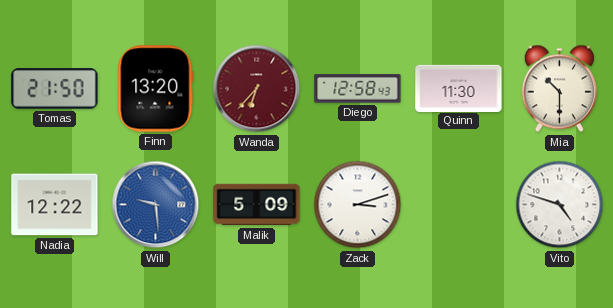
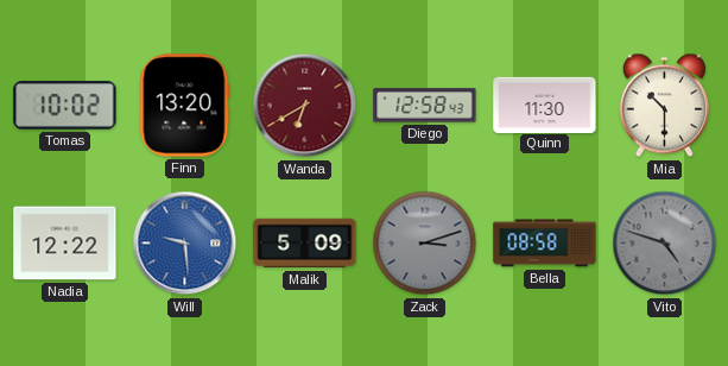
Tomas: 21:50 -> 10:02 (65, 106)
Wanda: 6:37 -> 6:40 (305, 106)
Zack dial: white -> grey (425, 244)
Bella: none -> 08:58 (545, 244)
Vito dial: white -> grey (665, 244)
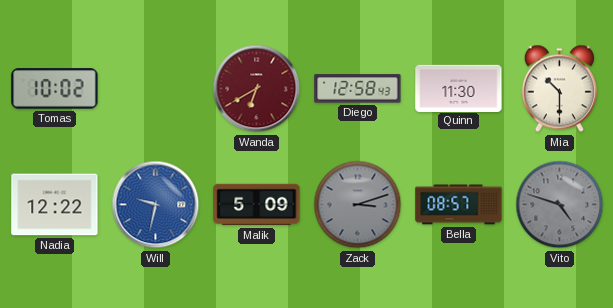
Finn: 13:20 -> none (185, 106)
Will: 9:29 -> 9:32 (156, 205)
Bella: 08:58 -> 08:57 (459, 205)
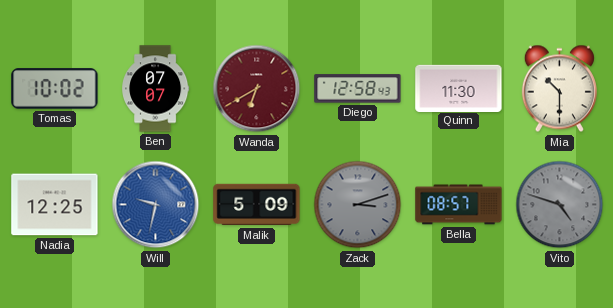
Ben: none -> 07:07 (156, 89)
Nadia: 12:22 -> 12:25 (55, 205)
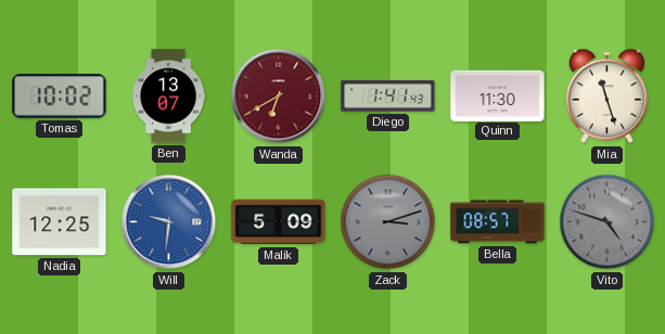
Ben: 07:07 -> 13:07 (169, 97)
Diego: 12:58 -> 1:41 (388, 97)
Mia: 10:30 -> 11:27 (606, 97)
Will: 9:32 -> 9:31 (169, 222)
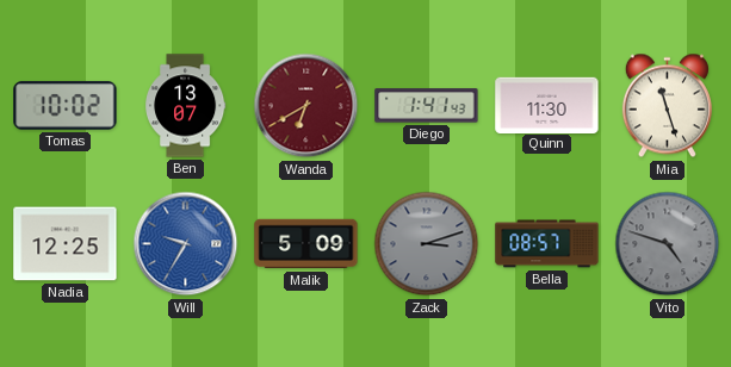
Will: 9:31 -> 9:35 (186, 244)
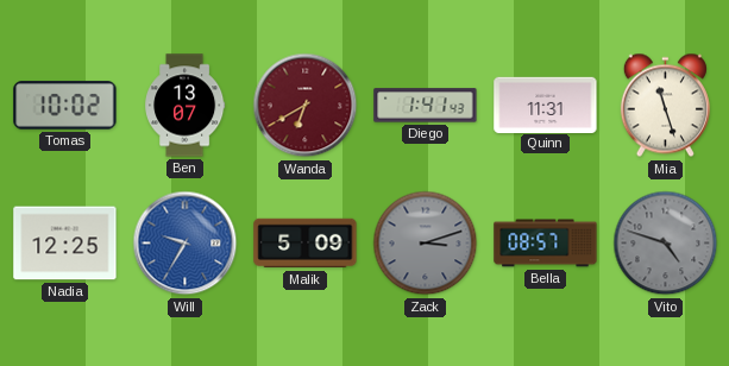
Quinn: 11:30 -> 11:31 (546, 105)
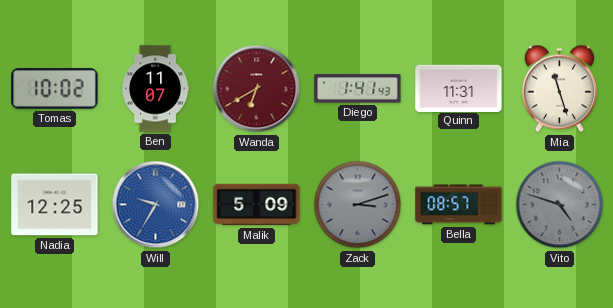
Ben: 13:07 -> 11:07 (156, 89)
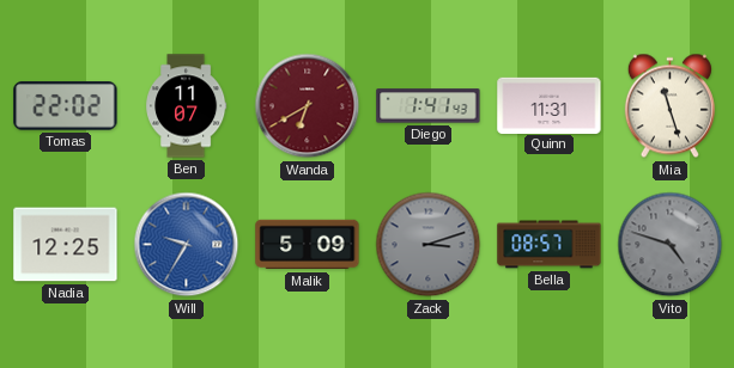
Tomas: 10:02 -> 22:02 (66, 106)
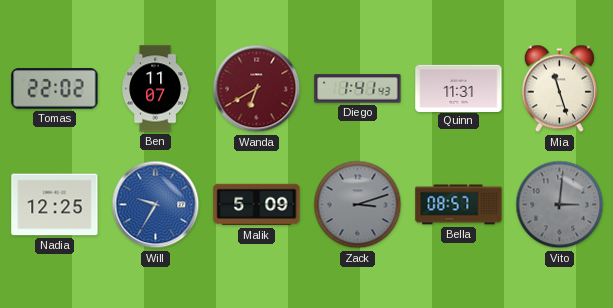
Vito: 4:48 -> 3:01 (560, 205)
